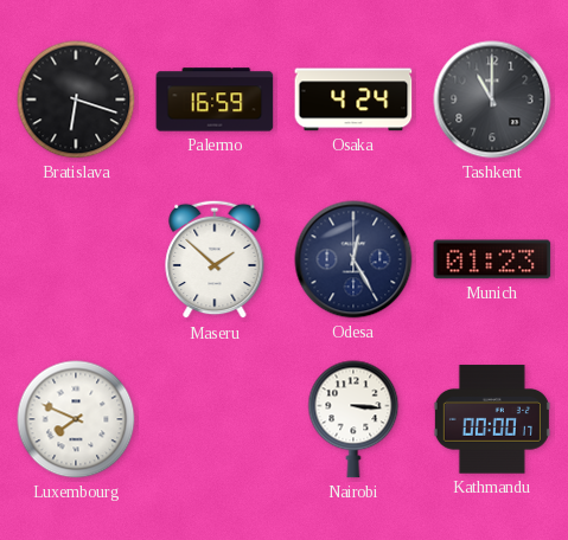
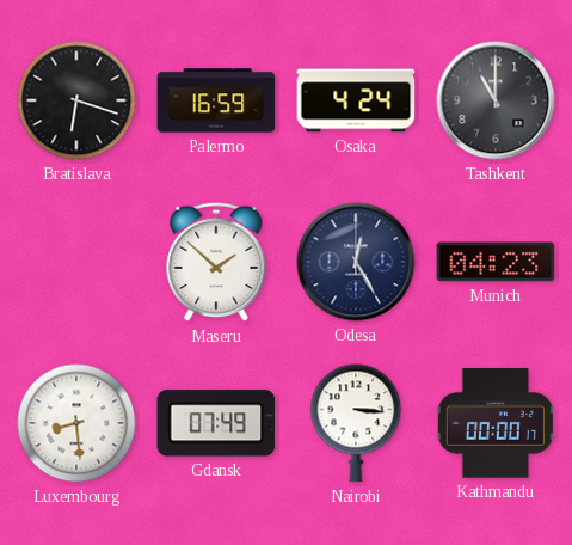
Munich: 01:23 -> 04:23 (496, 262)
Luxembourg: 7:49 -> 8:29 (76, 423)
Gdansk: none -> 07:49 (216, 423)
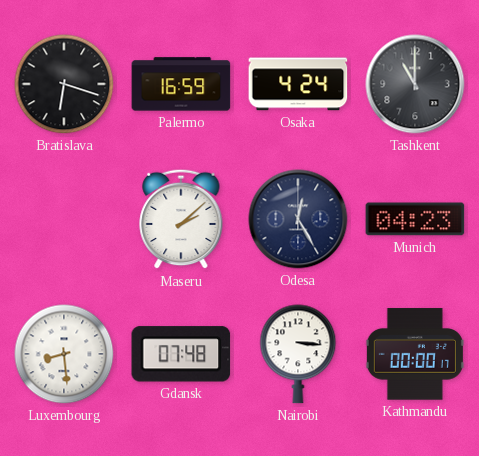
Maseru: 1:52 -> 2:08 (181, 219)
Gdansk: 07:49 -> 07:48 (181, 354)
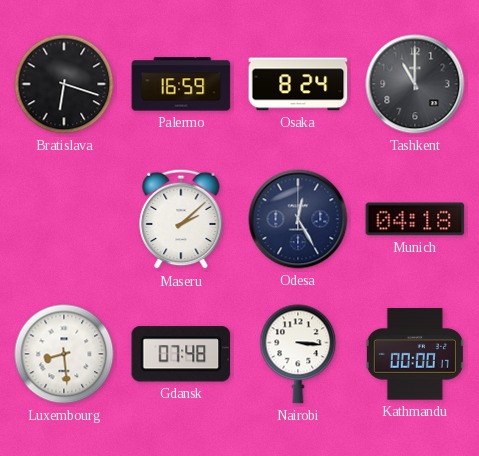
Osaka: 4:24 -> 8:24 (298, 84)
Munich: 04:23 -> 04:18 (415, 219)
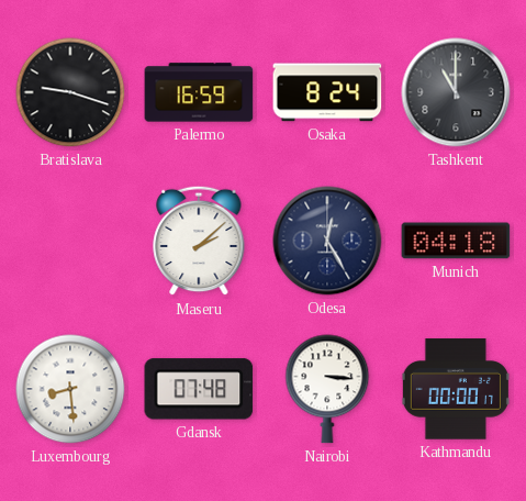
Bratislava: 6:18 -> 9:18 (70, 92)
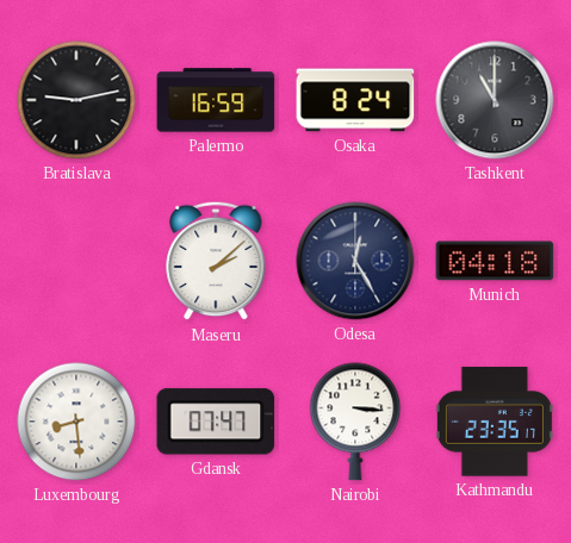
Bratislava: 9:18 -> 9:13 (76, 100)
Gdansk: 07:48 -> 07:47 (216, 422)
Kathmandu: 00:00 -> 23:35 (495, 422)
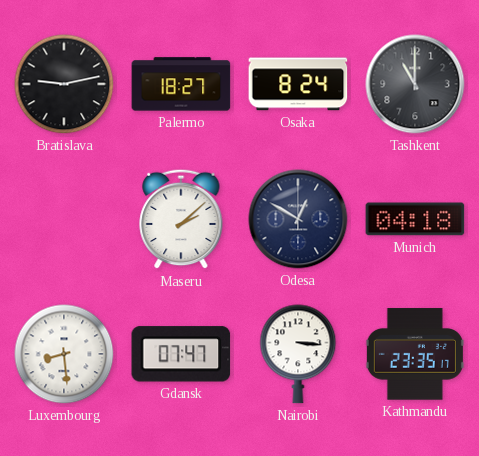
Palermo: 16:59 -> 18:27 (181, 84)
Odesa: 12:25 -> 12:50 (298, 219)
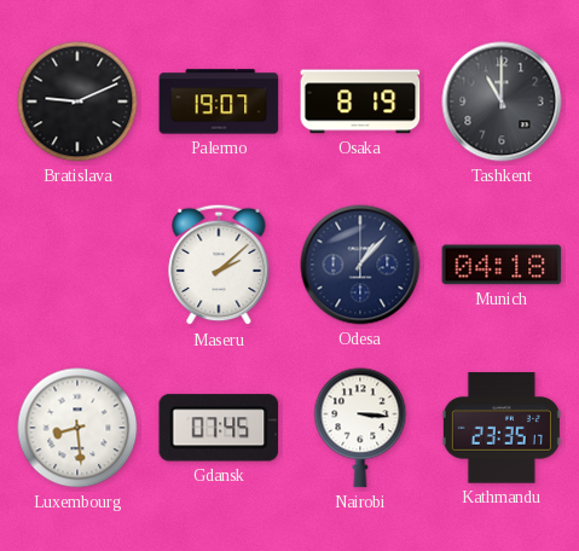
Bratislava: 9:13 -> 9:11 (77, 101)
Palermo: 18:27 -> 19:07 (219, 101)
Osaka: 8:24 -> 8:19 (360, 101)
Odesa: 12:50 -> 1:07 (360, 265)
Gdansk: 07:47 -> 07:45 (219, 428)
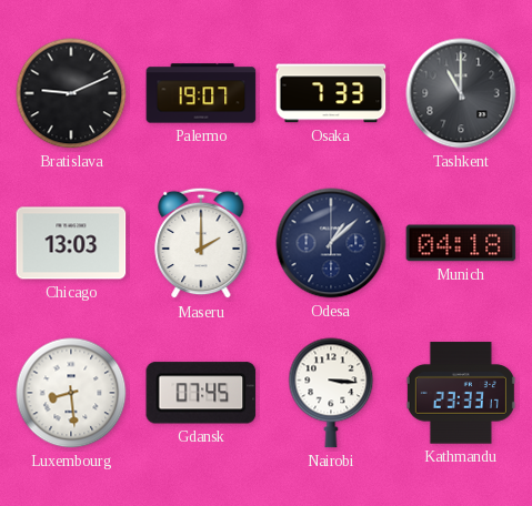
Osaka: 8:19 -> 7:33 (331, 93)
Chicago: none -> 13:03 (71, 243)
Maseru: 2:08 -> 2:00 (201, 243)
Odesa: 1:07 -> 1:08 (331, 243)
Kathmandu: 23:35 -> 23:33 (461, 393)
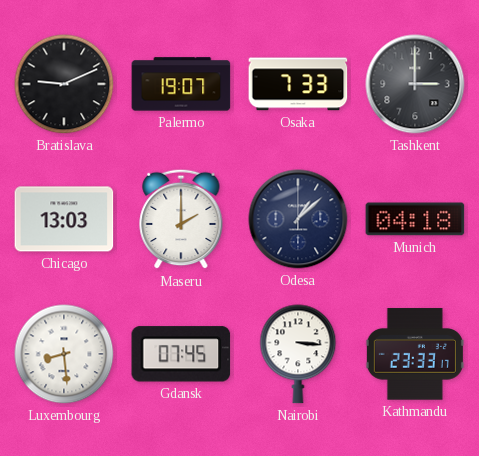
Tashkent: 11:00 -> 3:00 (415, 84)
